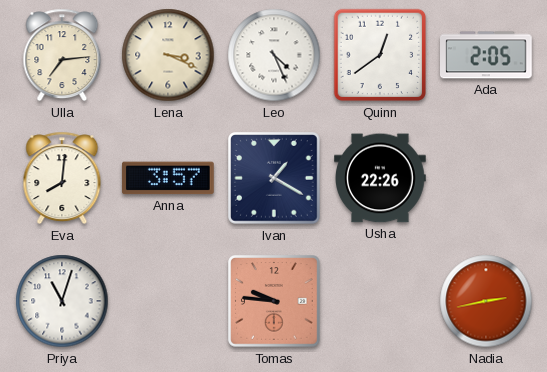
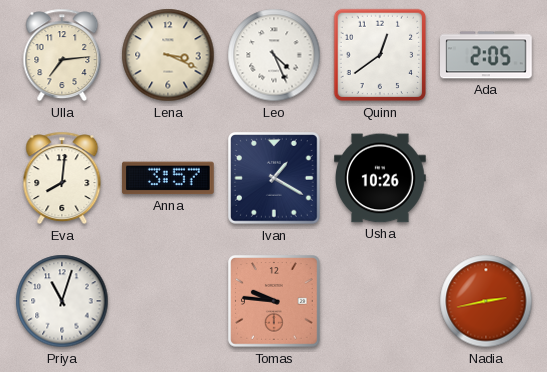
Usha: 22:26 -> 10:26 (380, 178)
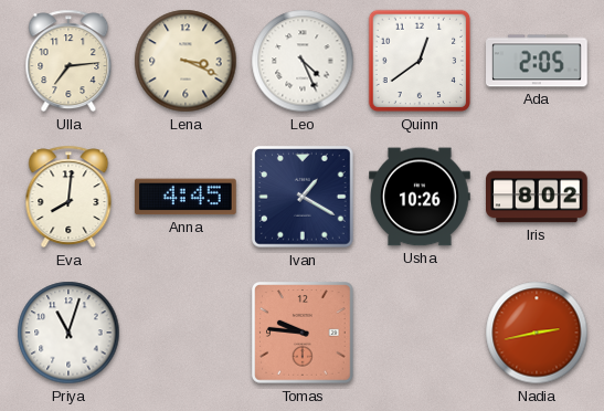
Anna: 3:57 -> 4:45 (186, 197)
Iris: none -> 8:02 (538, 197)
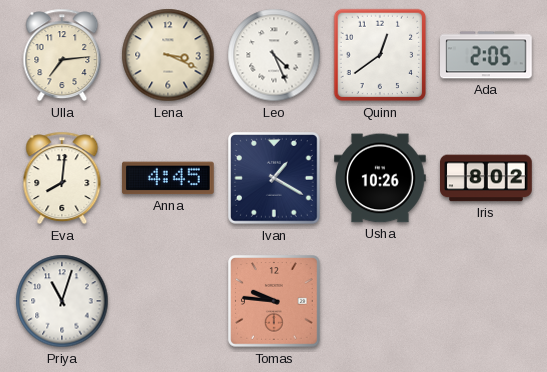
Nadia: 2:43 -> none (537, 333)
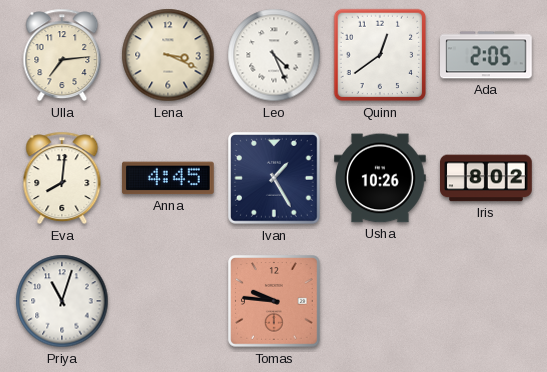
Ivan: 1:20 -> 1:25 (275, 179)
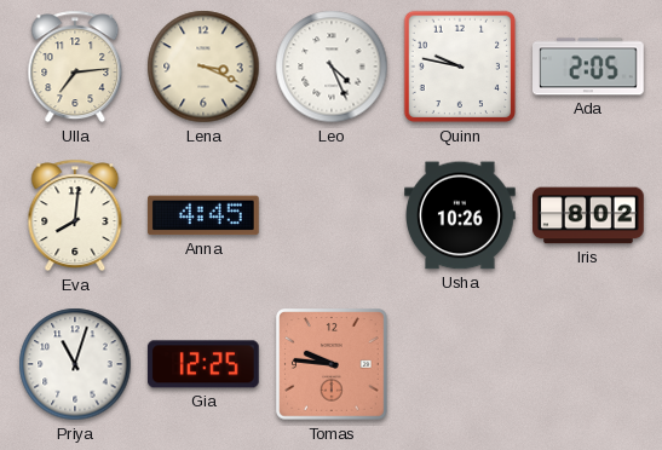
Quinn: 12:39 -> 9:47 (460, 67)
Ivan: 1:25 -> none (275, 179)
Gia: none -> 12:25 (203, 364)
